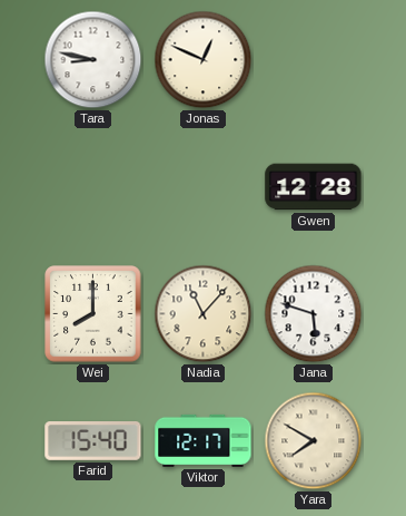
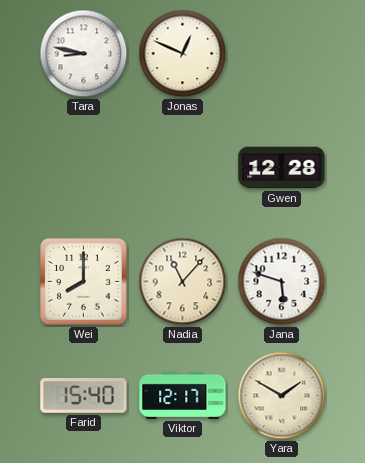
Yara: 7:50 -> 1:50 (282, 396)
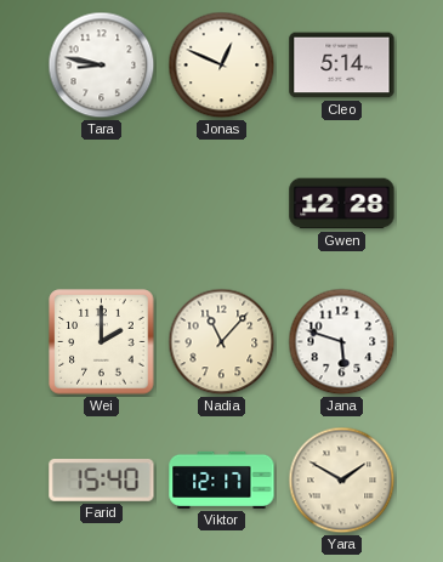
Cleo: none -> 5:14 (342, 66)
Wei: 8:00 -> 2:00 (102, 342)
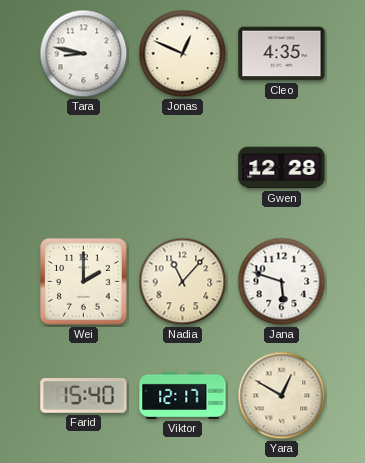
Cleo: 5:14 -> 4:35 (282, 54)
Yara: 1:50 -> 12:50 (282, 396)
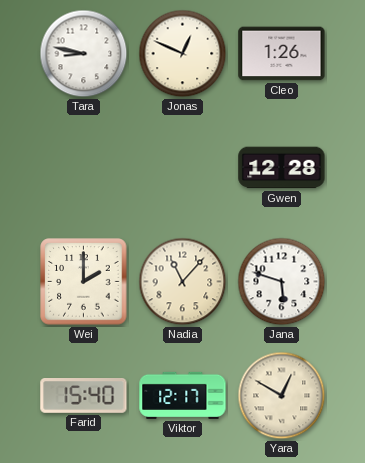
Cleo: 4:35 -> 1:26 (282, 54)
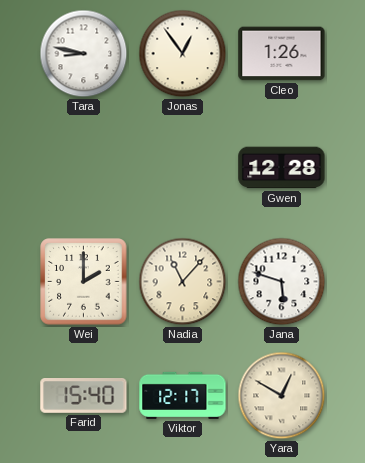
Jonas: 12:49 -> 12:54 (183, 54)
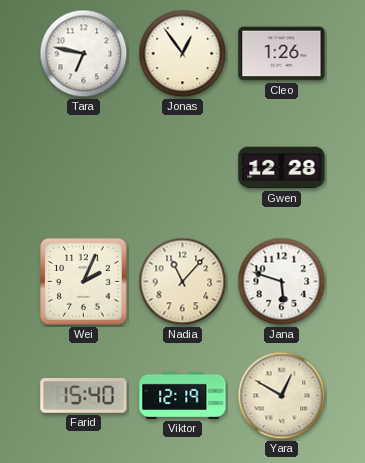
Tara: 8:47 -> 6:47 (84, 54)
Wei: 2:00 -> 2:04 (84, 282)
Viktor: 12:17 -> 12:19 (183, 395)
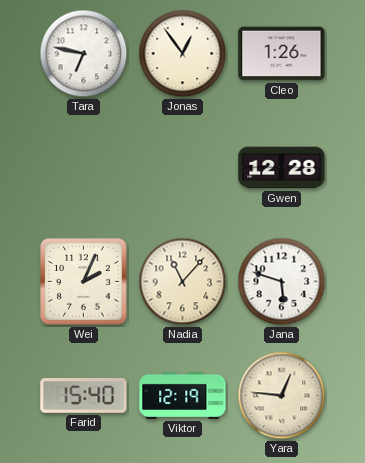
Yara: 12:50 -> 12:46 (282, 396)
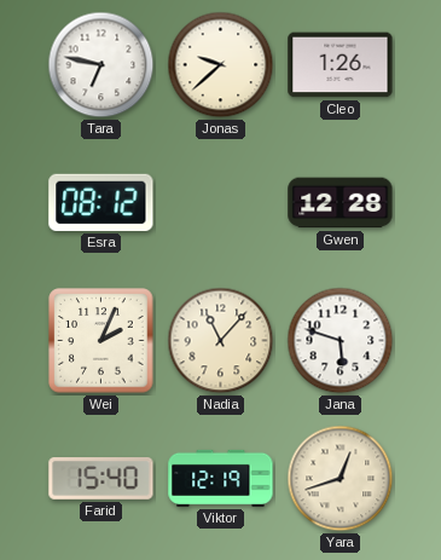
Jonas: 12:54 -> 9:38 (221, 65)
Esra: none -> 08:12 (101, 202)
Yara: 12:46 -> 12:42 (341, 479)
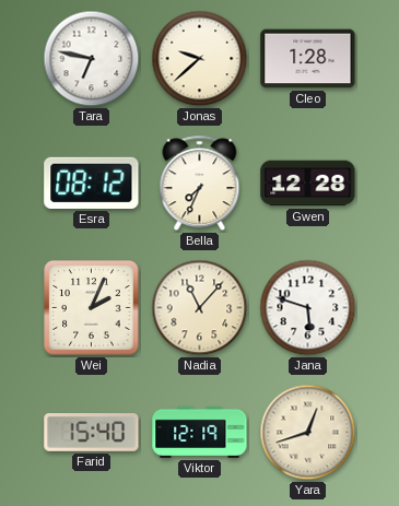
Cleo: 1:26 -> 1:28 (308, 59)
Bella: none -> 7:34 (200, 184)
